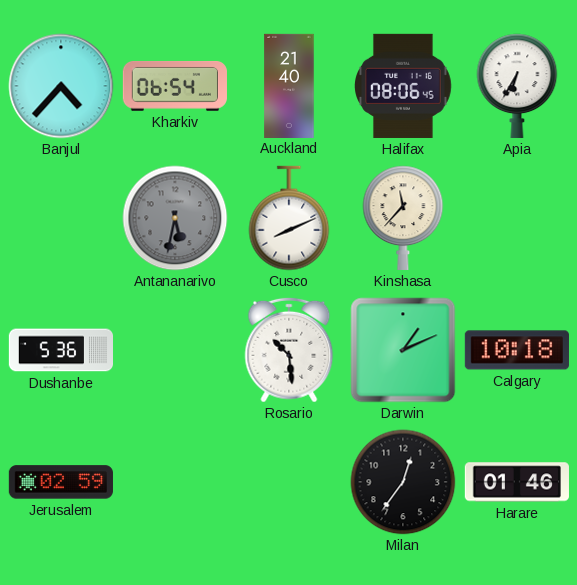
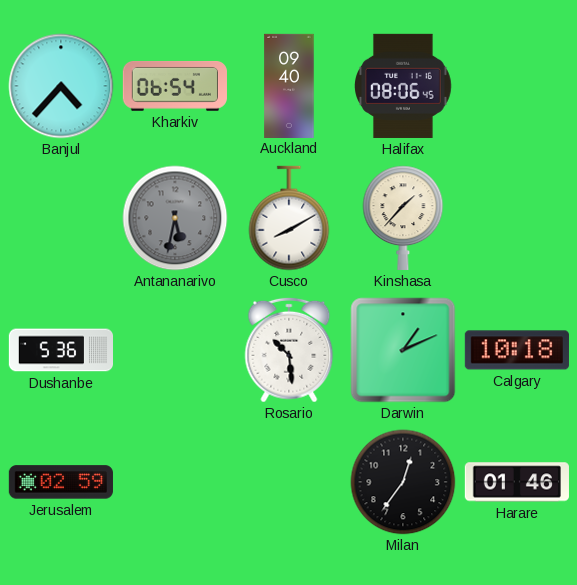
Auckland: 21:40 -> 09:40 (289, 85)
Apia: 6:35 -> none (517, 86)
Cusco: 8:11 -> 8:10 (289, 218)
Kinshasa: 11:37 -> 1:37 (403, 218)
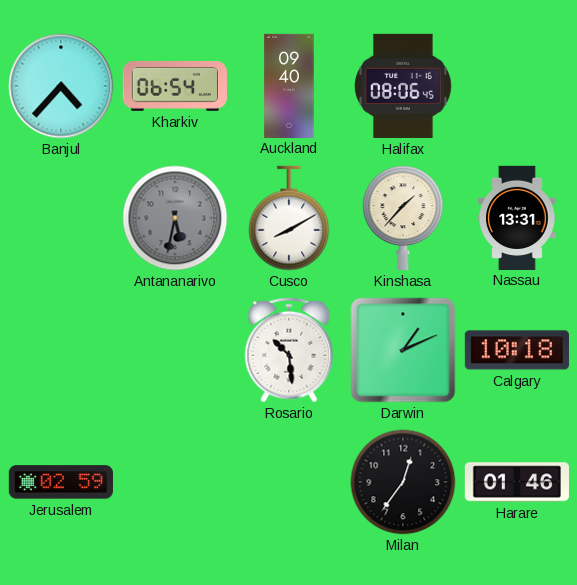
Nassau: none -> 13:31 (517, 217)
Dushanbe: 5:36 -> none (60, 350)
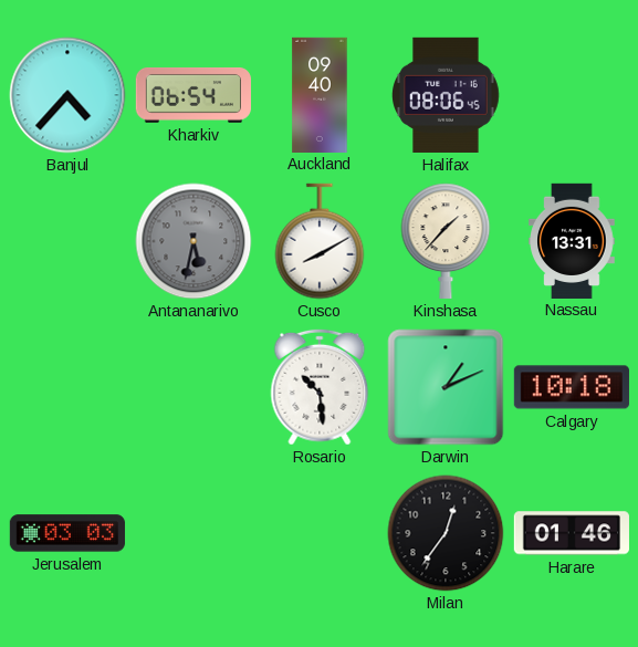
Jerusalem: 02:59 -> 03:03 (67, 533)
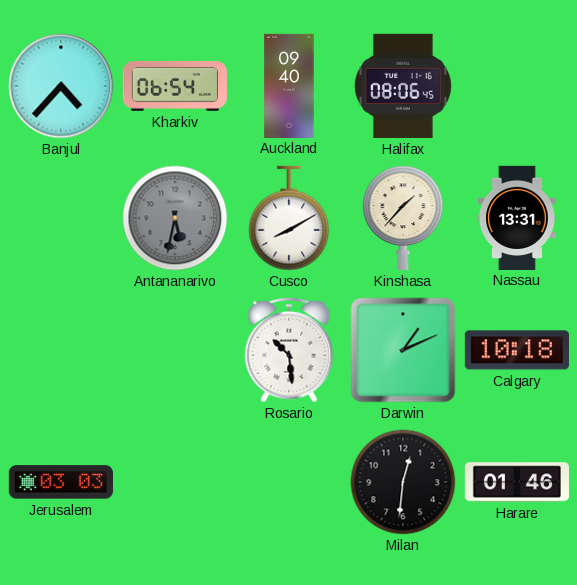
Milan: 12:36 -> 12:31 (403, 482)
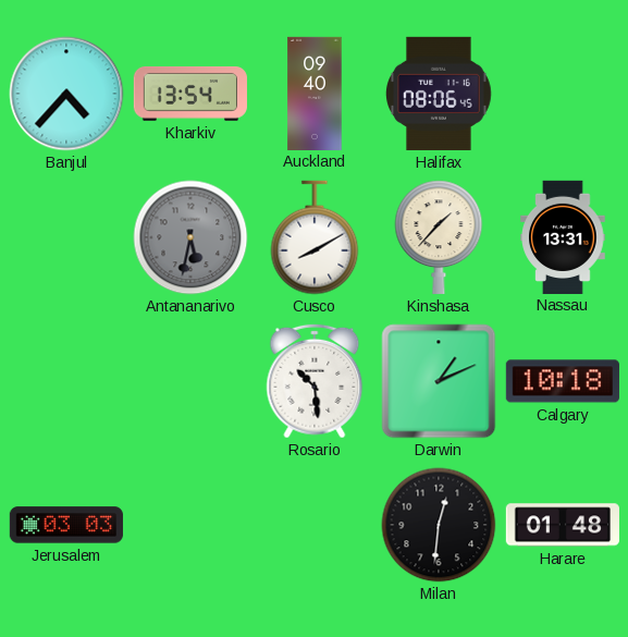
Kharkiv: 06:54 -> 13:54 (190, 94)
Harare: 01:46 -> 01:48 (563, 525)
